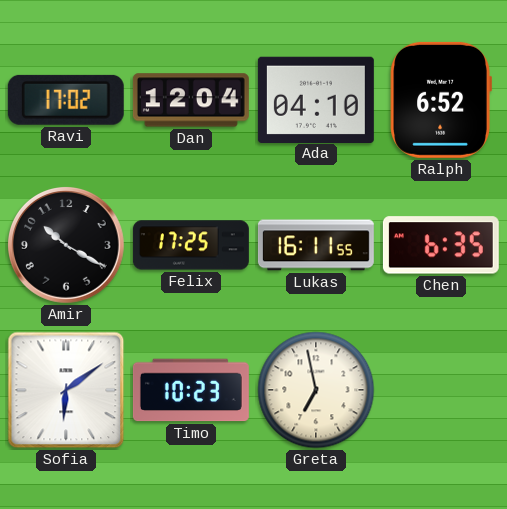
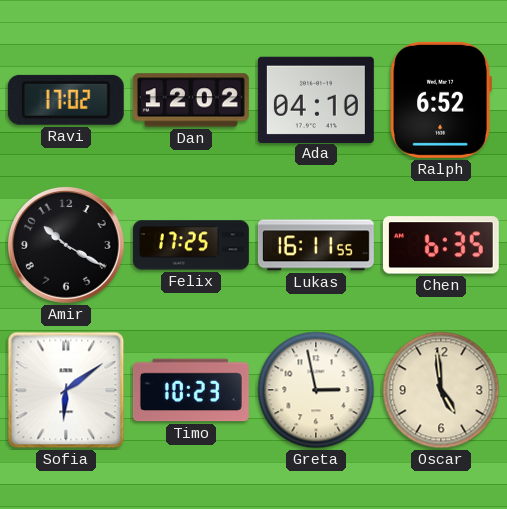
Dan: 12:04 -> 12:02 (191, 100)
Greta: 6:58 -> 2:58 (316, 390)
Oscar: none -> 4:59 (441, 390)
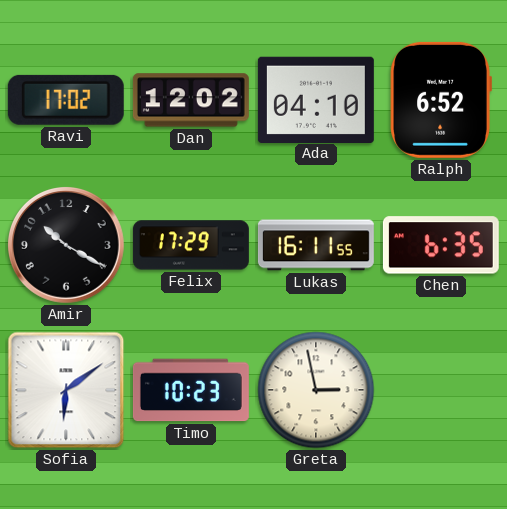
Felix: 17:25 -> 17:29 (191, 245)
Oscar: 4:59 -> none (441, 390)
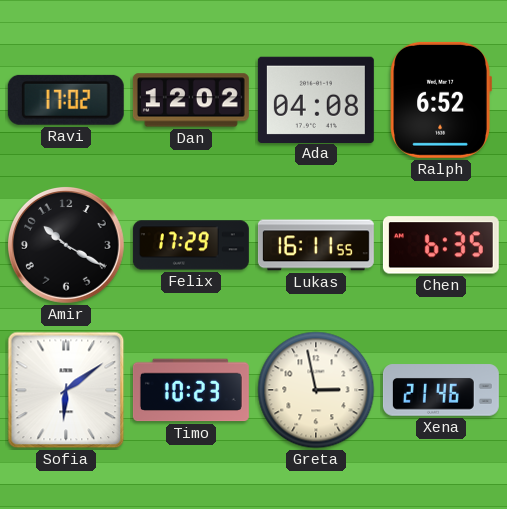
Ada: 04:10 -> 04:08 (316, 99)
Xena: none -> 21:46 (441, 390)
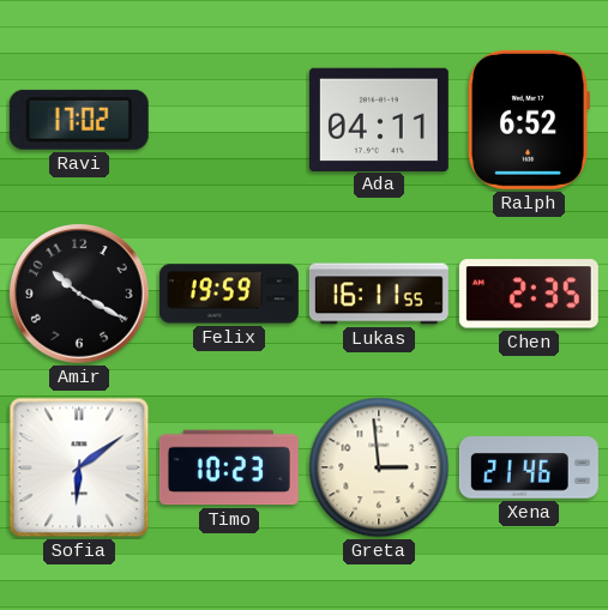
Dan: 12:02 -> none (191, 100)
Ada: 04:08 -> 04:11 (379, 119)
Felix: 17:29 -> 19:59 (229, 294)
Chen: 6:35 -> 2:35 (529, 294)
Greta: 2:58 -> 2:59 (379, 467)
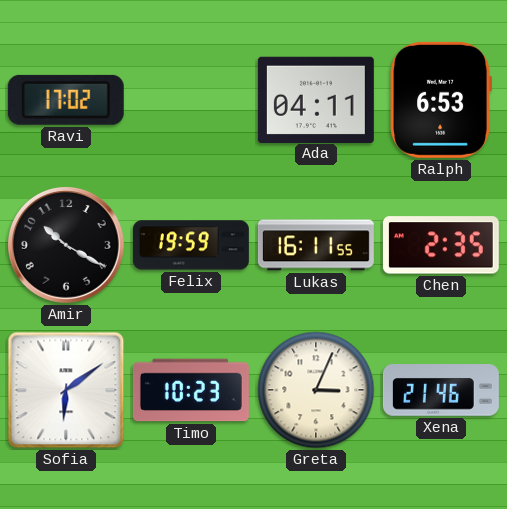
Ralph: 6:52 -> 6:53 (441, 100)
Greta: 2:59 -> 3:04 (316, 390)
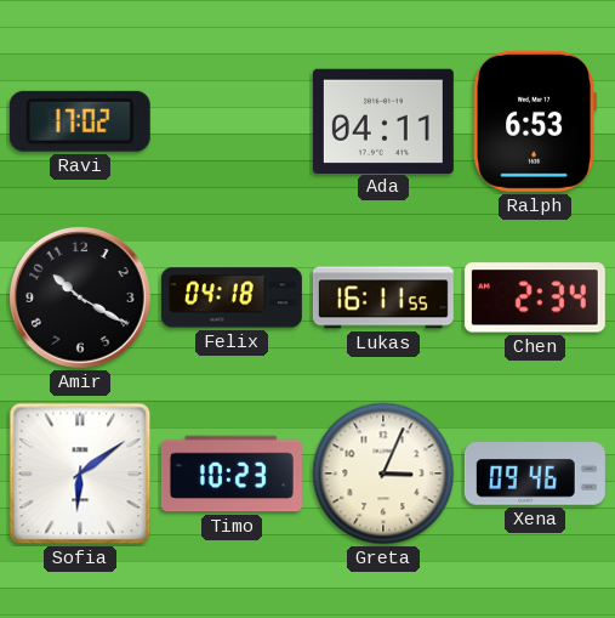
Felix: 19:59 -> 04:18 (232, 297)
Chen: 2:35 -> 2:34 (535, 297)
Xena: 21:46 -> 09:46 (535, 474)
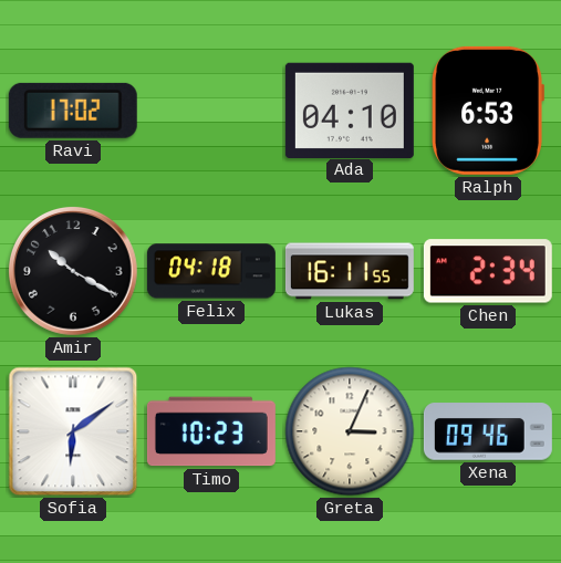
Ada: 04:11 -> 04:10 (350, 110)
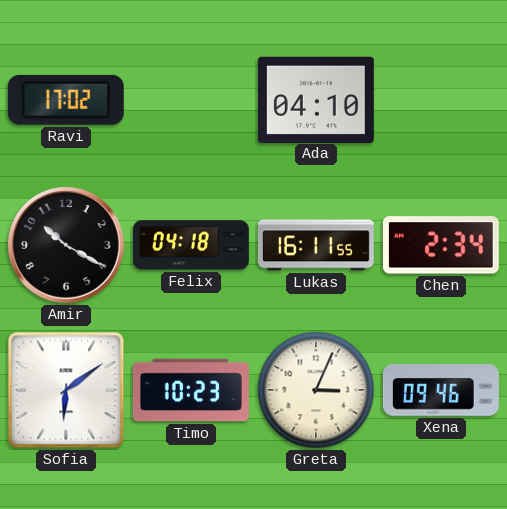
Ralph: 6:53 -> none (488, 111)
